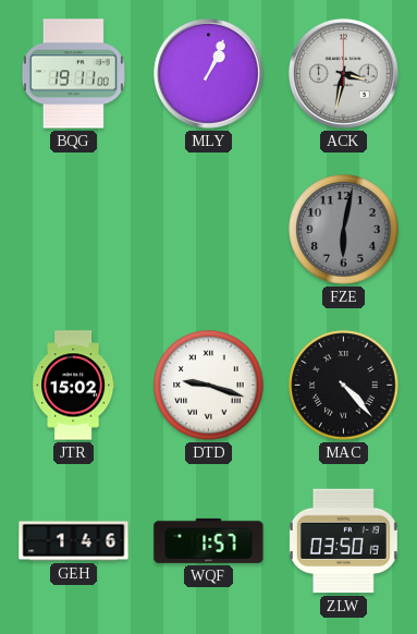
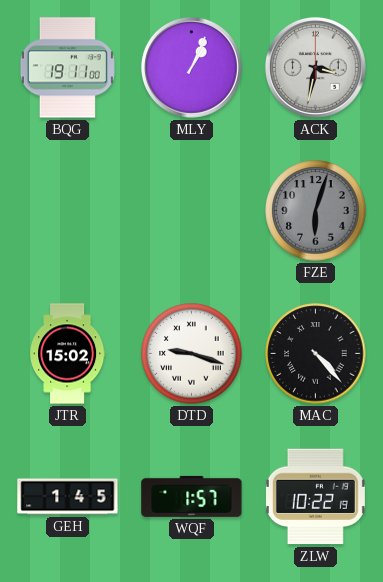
FZE: 6:02 -> 6:03 (316, 211)
GEH: 1:46 -> 1:45 (68, 497)
ZLW: 03:50 -> 10:22 (315, 497)
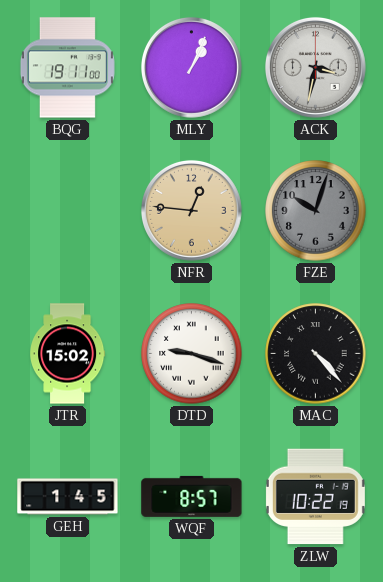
NFR: none -> 12:46 (191, 210)
FZE: 6:03 -> 10:03 (316, 211)
WQF: 1:57 -> 8:57 (192, 496)
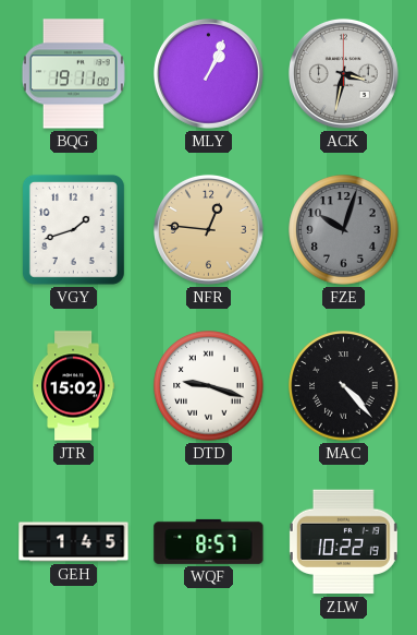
VGY: none -> 1:42 (73, 229)
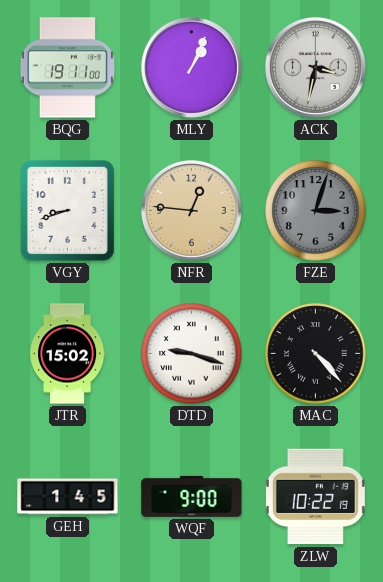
VGY: 1:42 -> 8:42 (67, 210)
FZE: 10:03 -> 3:03 (316, 211)
WQF: 8:57 -> 9:00 (192, 496)
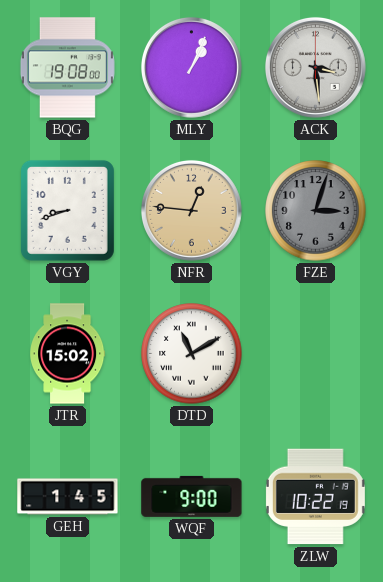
BQG: 19:11 -> 19:08 (67, 68)
ACK: 3:32 -> 3:29 (315, 67)
DTD: 9:18 -> 11:10 (192, 354)
MAC: 4:23 -> none (316, 354)
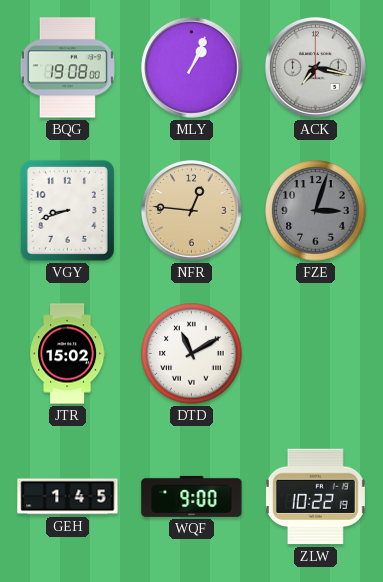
ACK: 3:29 -> 7:17 (315, 67)
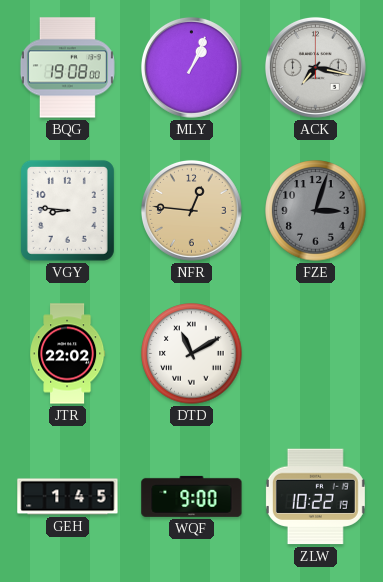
VGY: 8:42 -> 8:46 (67, 210)
JTR: 15:02 -> 22:02 (68, 354)
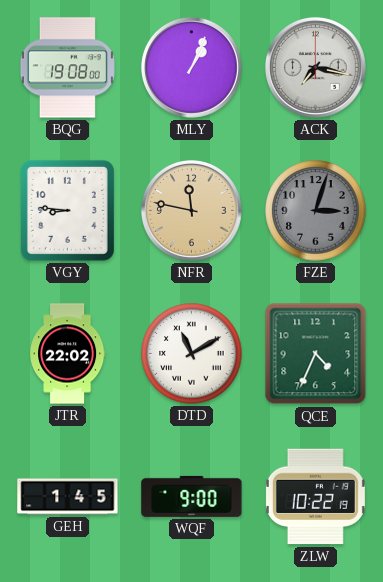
NFR: 12:46 -> 11:47 (191, 210)
QCE: none -> 4:34 (316, 354)
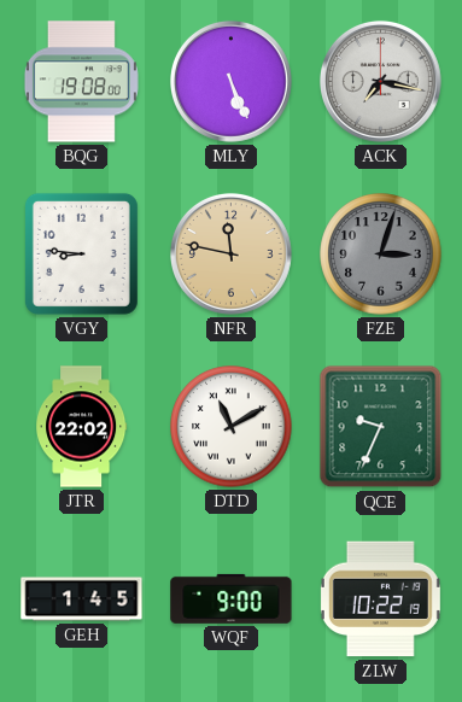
MLY: 1:04 -> 5:26 (230, 81)
QCE: 4:34 -> 9:34 (381, 427)
